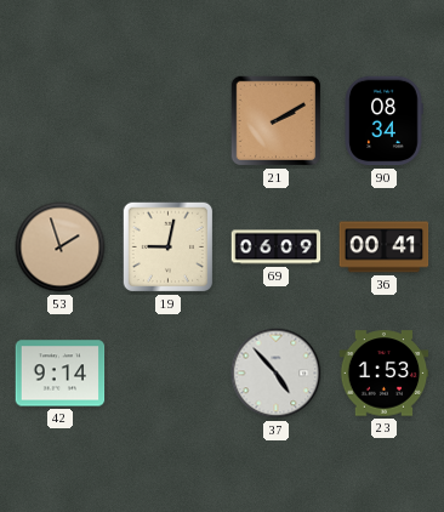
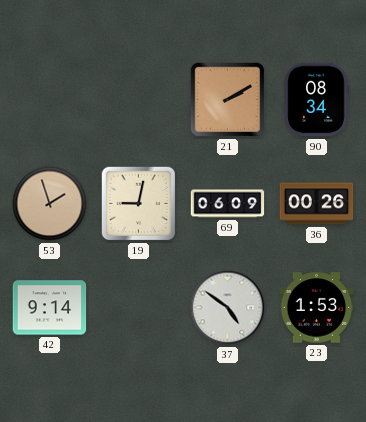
36: 00:41 -> 00:26 (317, 204)
37: 4:53 -> 4:51 (228, 308)
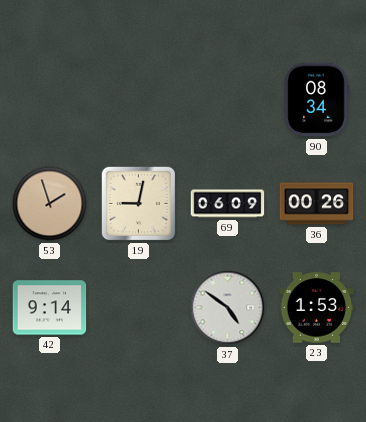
21: 2:10 -> none (228, 100)
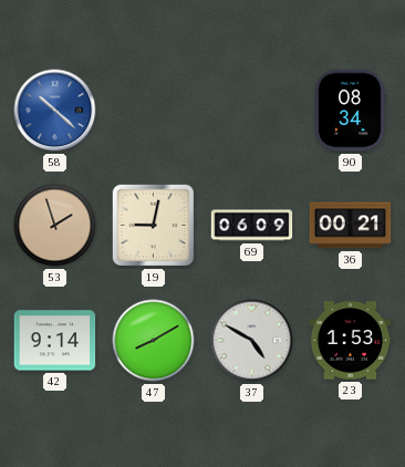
58: none -> 10:22 (55, 111)
36: 00:26 -> 00:21 (351, 226)
47: none -> 8:10 (154, 341)
37: 4:51 -> 4:50 (252, 341)
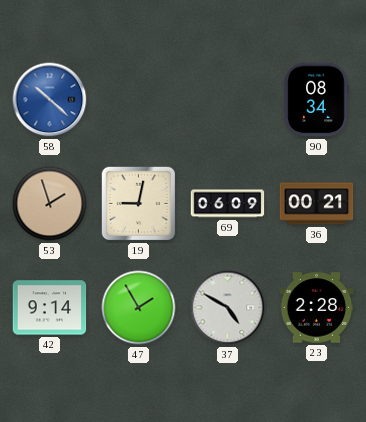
47: 8:10 -> 1:55 (139, 308)
23: 1:53 -> 2:28 (317, 308)
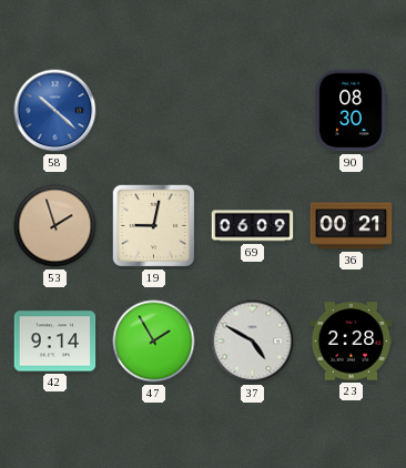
90: 08:34 -> 08:30 (351, 111)
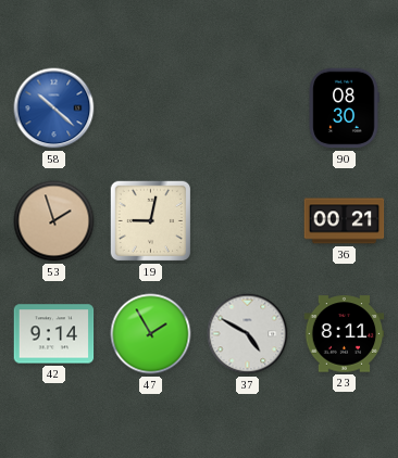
69: 06:09 -> none (253, 226)
23: 2:28 -> 8:11 (345, 334)
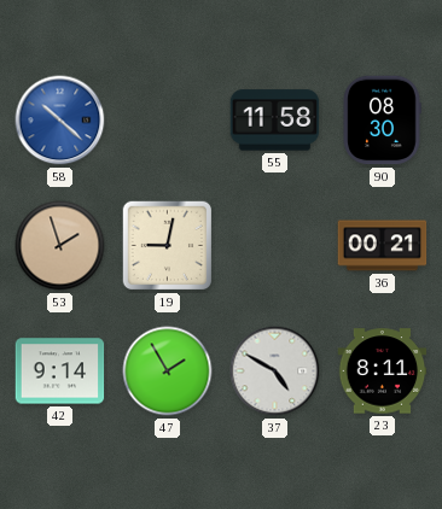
55: none -> 11:58 (275, 121)
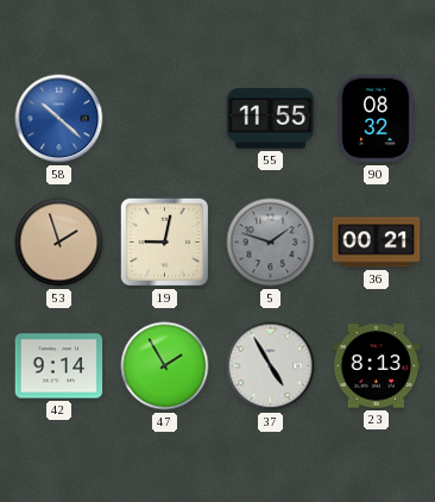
55: 11:58 -> 11:55 (271, 119)
90: 08:30 -> 08:32 (376, 119)
5: none -> 1:48 (271, 243)
37: 4:50 -> 4:55 (271, 366)
23: 8:11 -> 8:13 (377, 366)
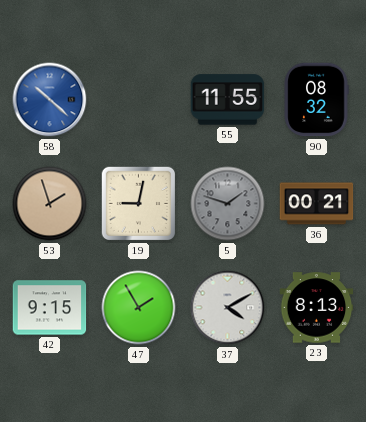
42: 9:14 -> 9:15 (50, 308)
37: 4:55 -> 4:10 (228, 308)
